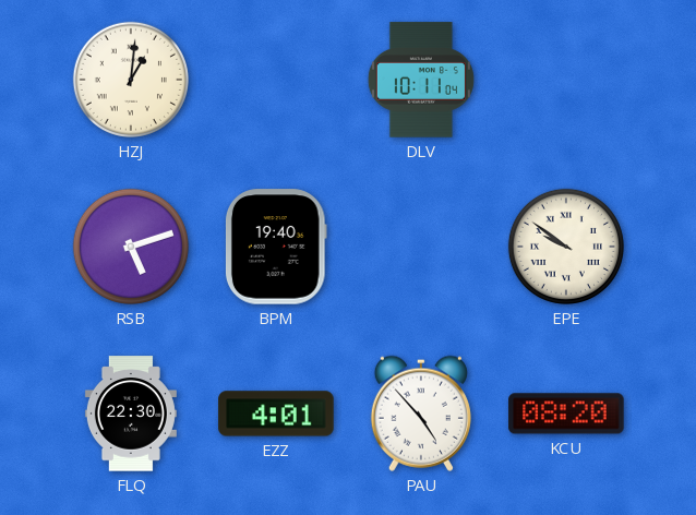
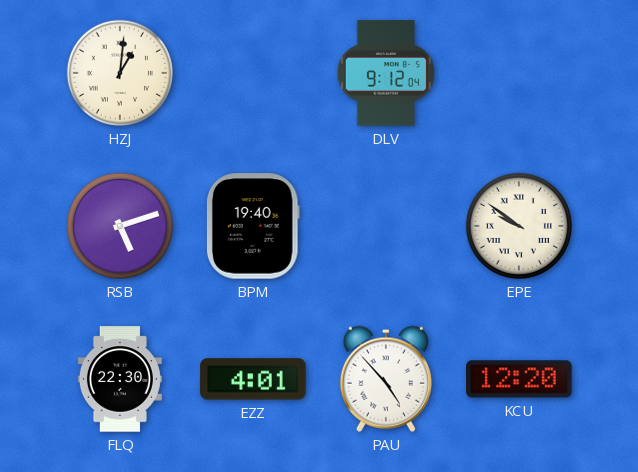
DLV: 10:11 -> 9:12 (386, 73)
KCU: 08:20 -> 12:20 (519, 379)
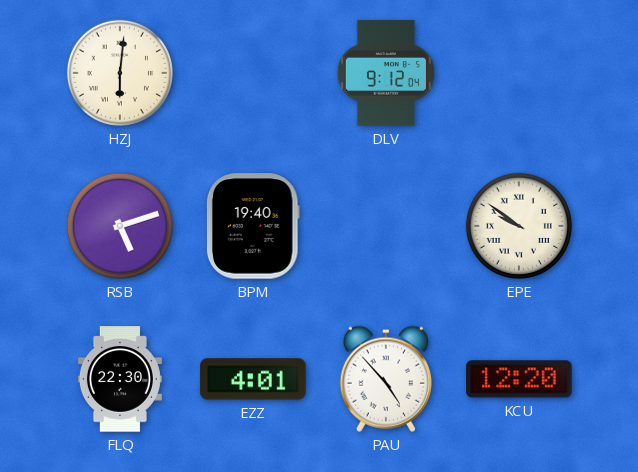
HZJ: 1:01 -> 6:01 (120, 73)
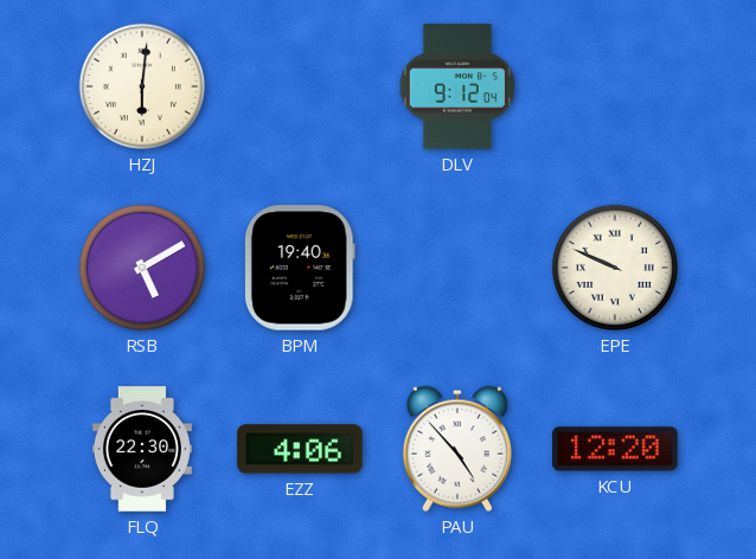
RSB: 5:12 -> 5:10 (142, 268)
EPE: 9:51 -> 9:49 (615, 268)
EZZ: 4:01 -> 4:06 (300, 449)
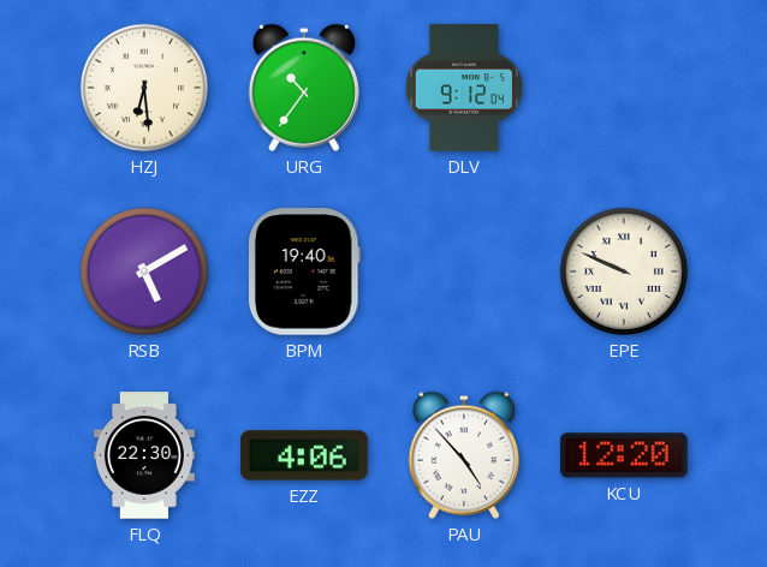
HZJ: 6:01 -> 6:29 (144, 88)
URG: none -> 10:36 (304, 88)
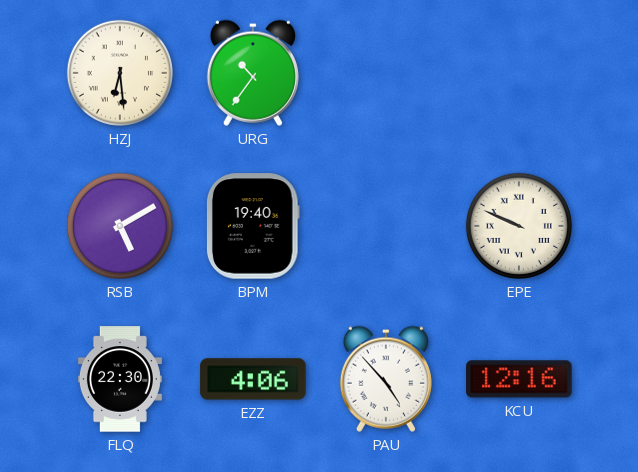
DLV: 9:12 -> none (464, 88)
KCU: 12:20 -> 12:16 (519, 379)
